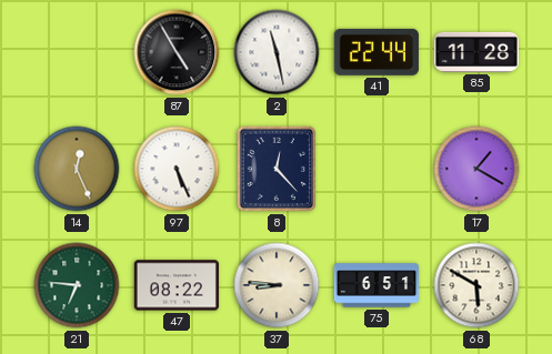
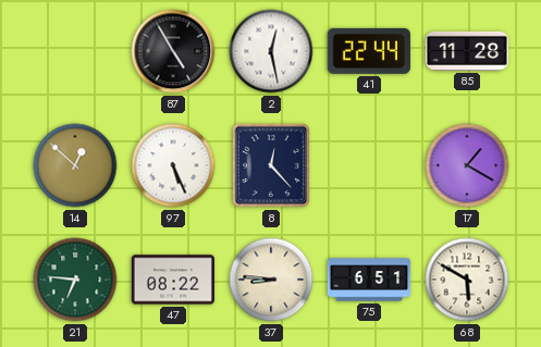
2: 11:28 -> 12:28 (271, 51)
14: 12:26 -> 12:52 (75, 165)
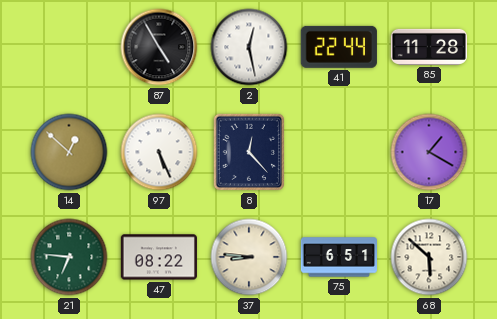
68: 5:50 -> 5:52 (429, 257)
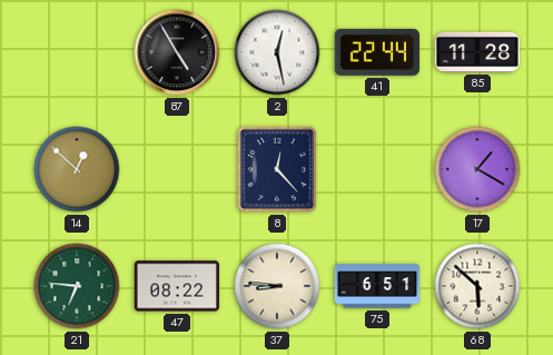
97: 5:26 -> none (159, 152)
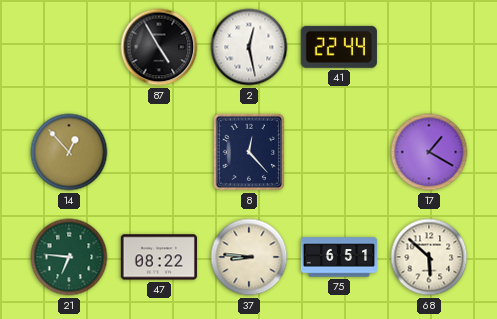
85: 11:28 -> none (476, 52)
14: 12:52 -> 12:53 (69, 152)
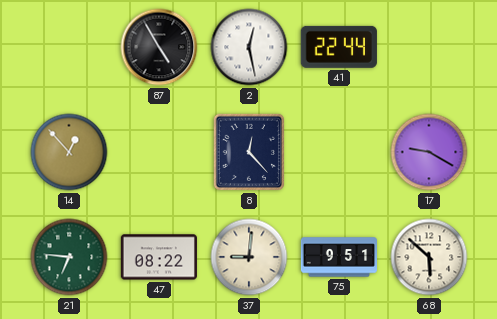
17: 1:20 -> 9:20 (429, 152)
37: 8:46 -> 9:01 (249, 257)
75: 6:51 -> 9:51 (339, 257)
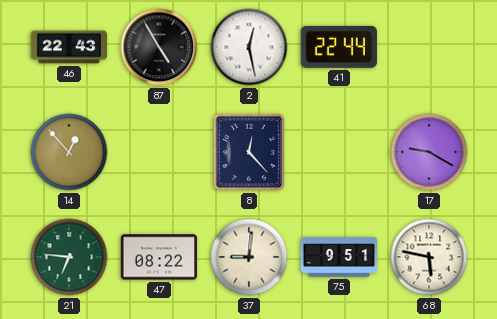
46: none -> 22:43 (68, 47)
68: 5:52 -> 5:47 (429, 257)
